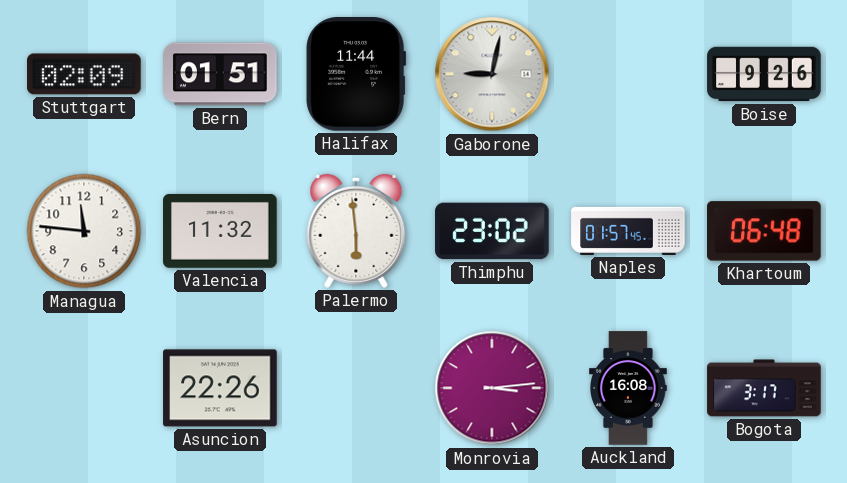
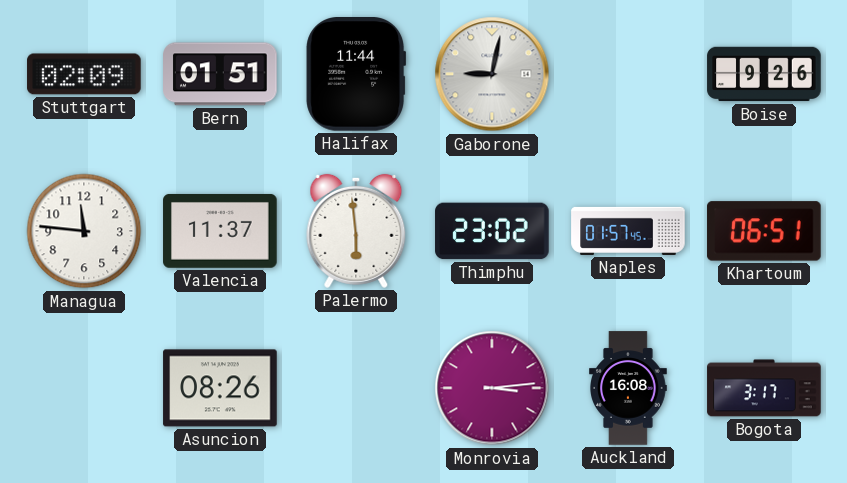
Valencia: 11:32 -> 11:37 (220, 231)
Khartoum: 06:48 -> 06:51 (764, 231)
Asuncion: 22:26 -> 08:26 (220, 388)
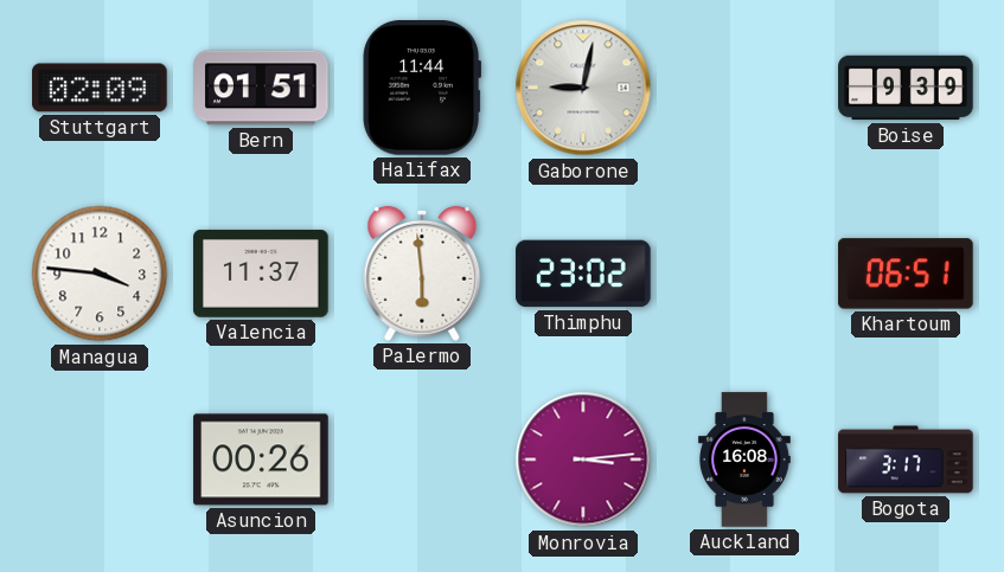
Boise: 9:26 -> 9:39 (906, 88)
Managua: 11:46 -> 3:46 (100, 274)
Naples: 01:57 -> none (628, 231)
Asuncion: 08:26 -> 00:26 (261, 459)
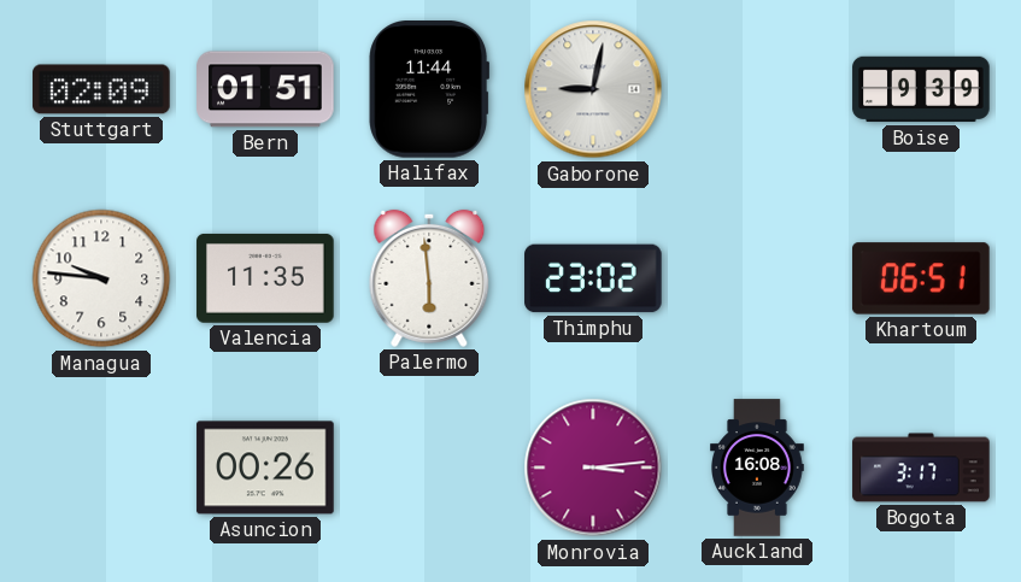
Managua: 3:46 -> 9:46 (101, 278)
Valencia: 11:37 -> 11:35 (265, 278)
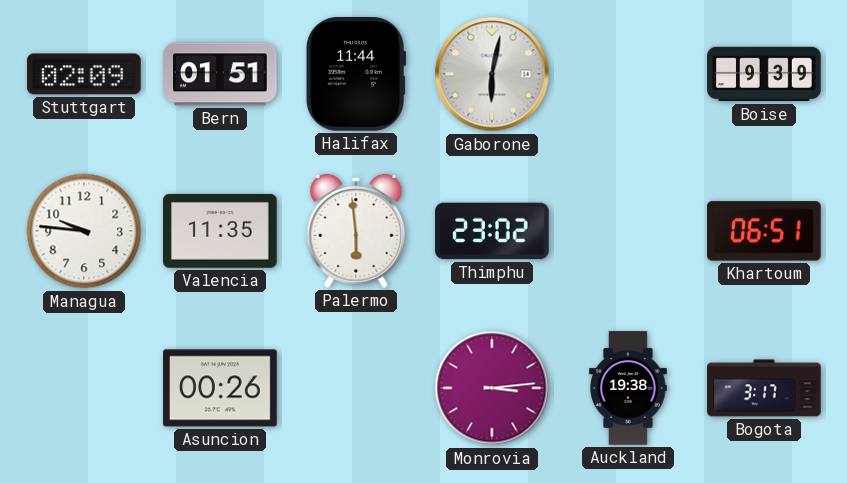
Gaborone: 9:02 -> 6:02 (492, 74)
Auckland: 16:08 -> 19:38 (629, 388)
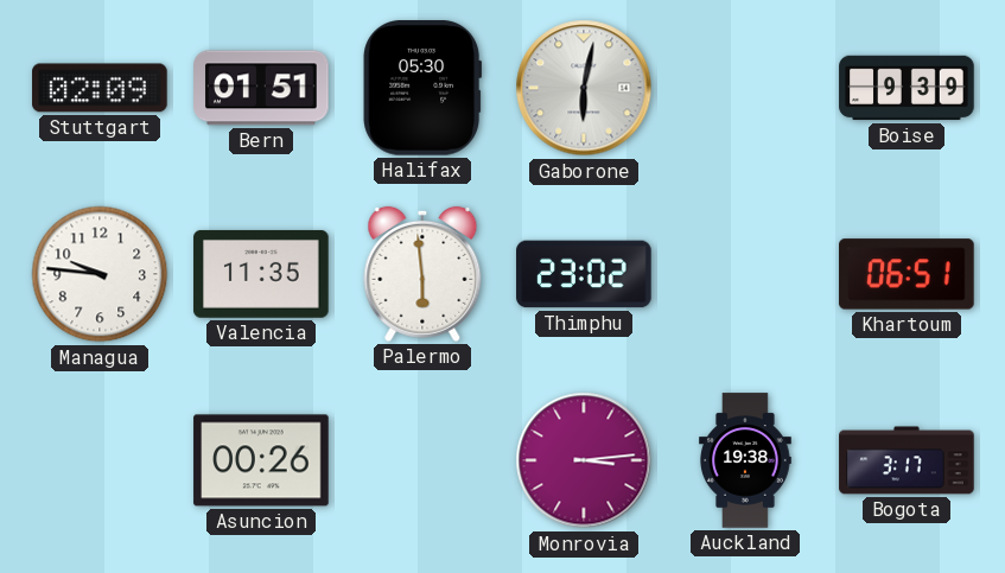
Halifax: 11:44 -> 05:30 (422, 88)
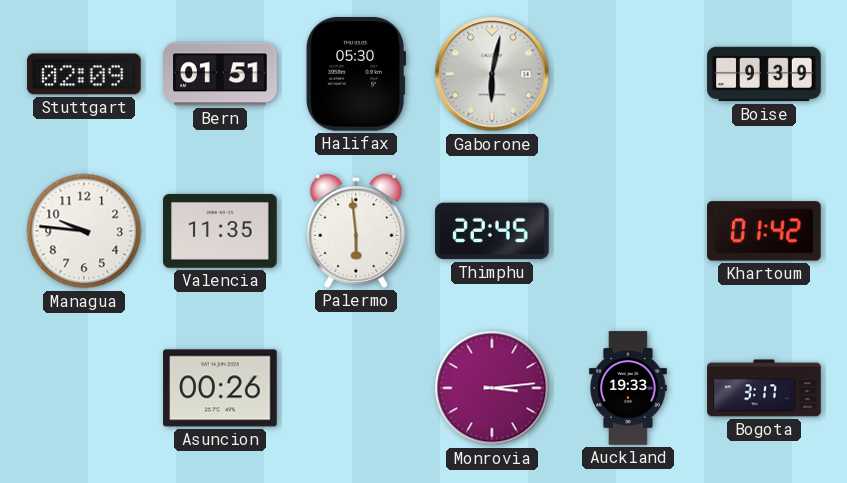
Thimphu: 23:02 -> 22:45 (492, 231)
Khartoum: 06:51 -> 01:42 (764, 231)
Auckland: 19:38 -> 19:33 (629, 388)
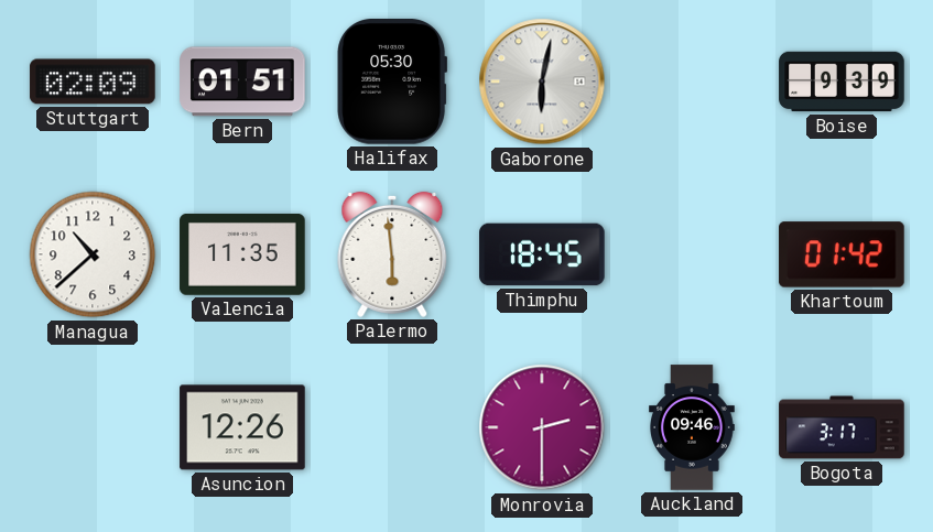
Managua: 9:46 -> 10:38 (93, 254)
Thimphu: 22:45 -> 18:45 (542, 254)
Asuncion: 00:26 -> 12:26 (242, 427)
Monrovia: 3:14 -> 2:30 (542, 427)
Auckland: 19:33 -> 09:46 (693, 427)
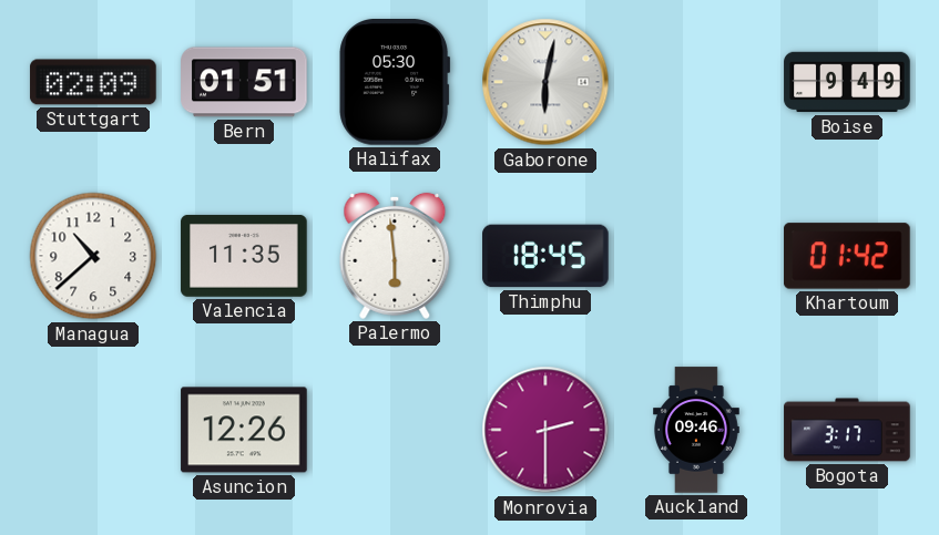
Boise: 9:39 -> 9:49 (847, 82)
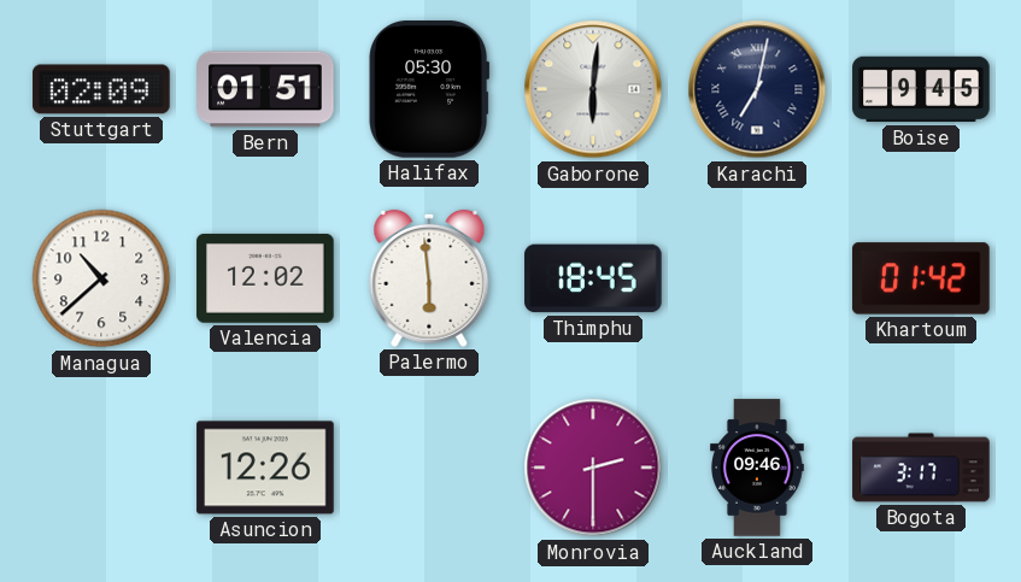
Gaborone: 6:02 -> 6:01 (593, 89)
Karachi: none -> 7:02 (757, 89)
Boise: 9:49 -> 9:45 (921, 89)
Valencia: 11:35 -> 12:02 (265, 278)
